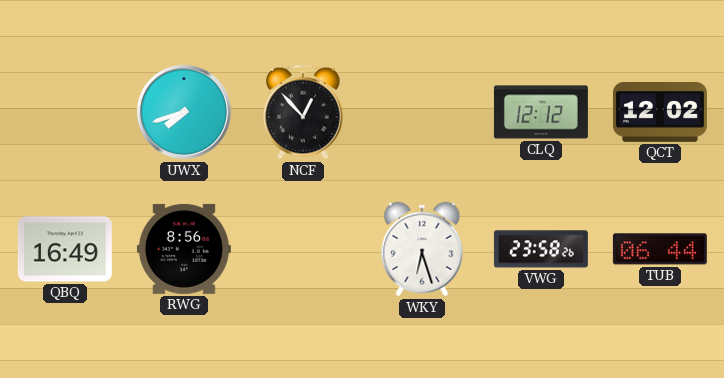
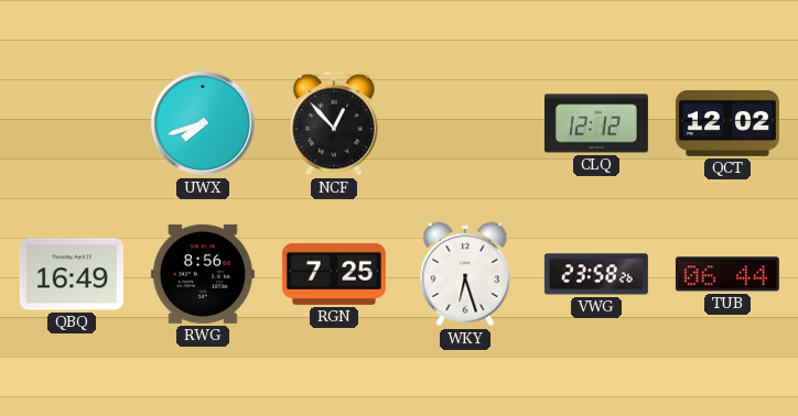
RGN: none -> 7:25 (334, 274)
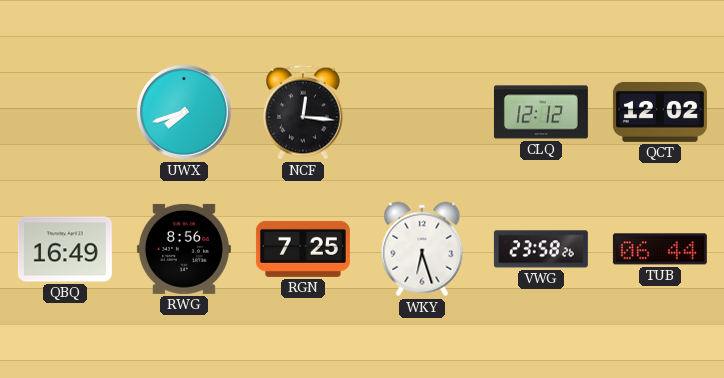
NCF: 12:53 -> 12:16 (304, 112)
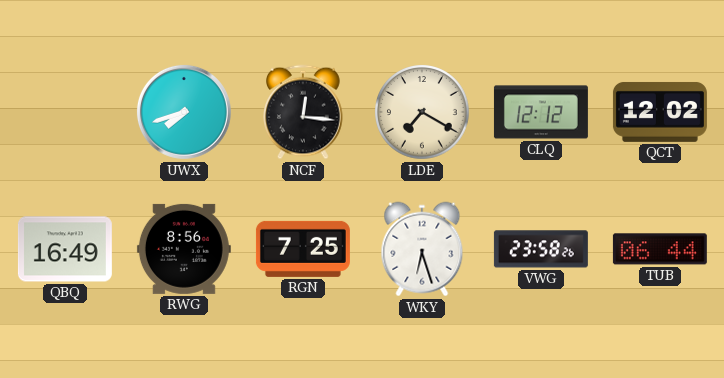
LDE: none -> 7:20 (423, 113)
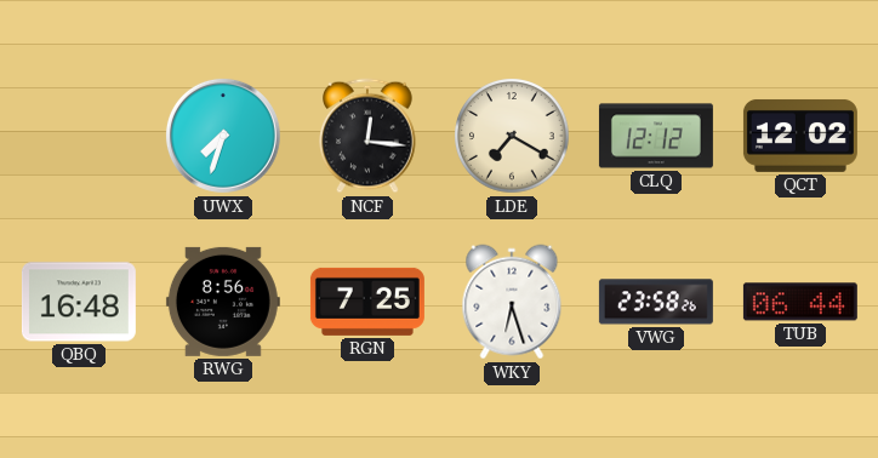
UWX: 7:42 -> 7:33 (223, 136)
QBQ: 16:49 -> 16:48 (79, 302)
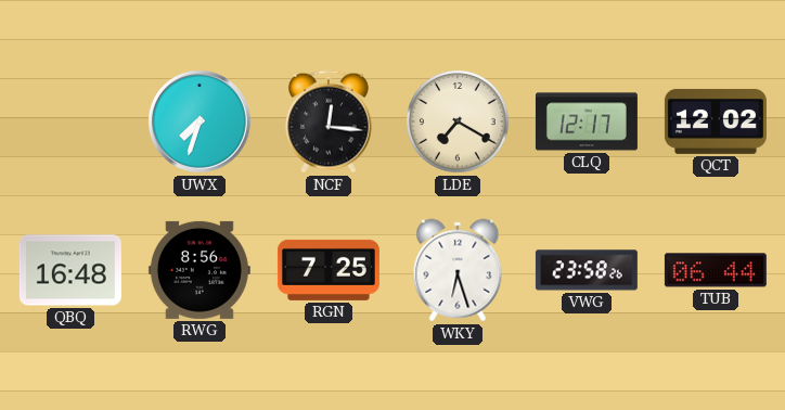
CLQ: 12:12 -> 12:17 (587, 121)
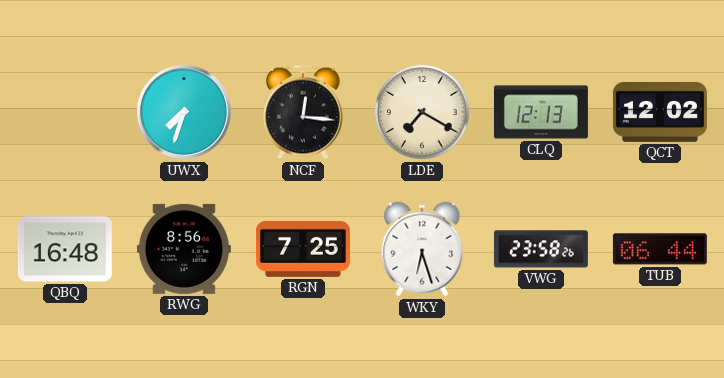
CLQ: 12:17 -> 12:13 (541, 112)
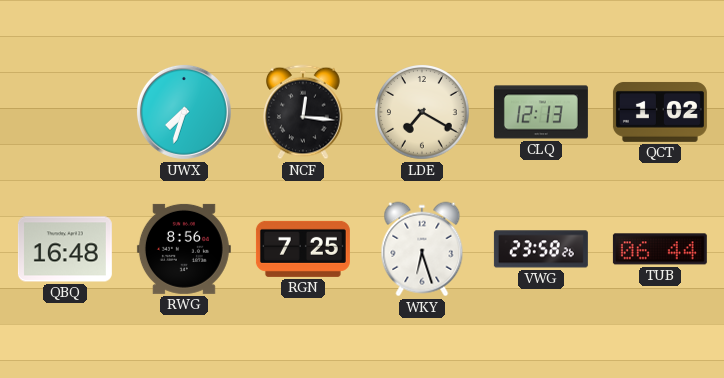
QCT: 12:02 -> 1:02 (660, 112)
